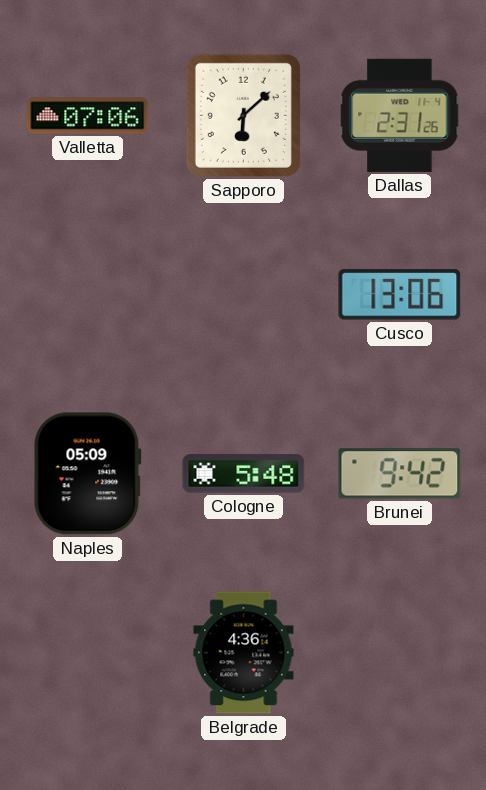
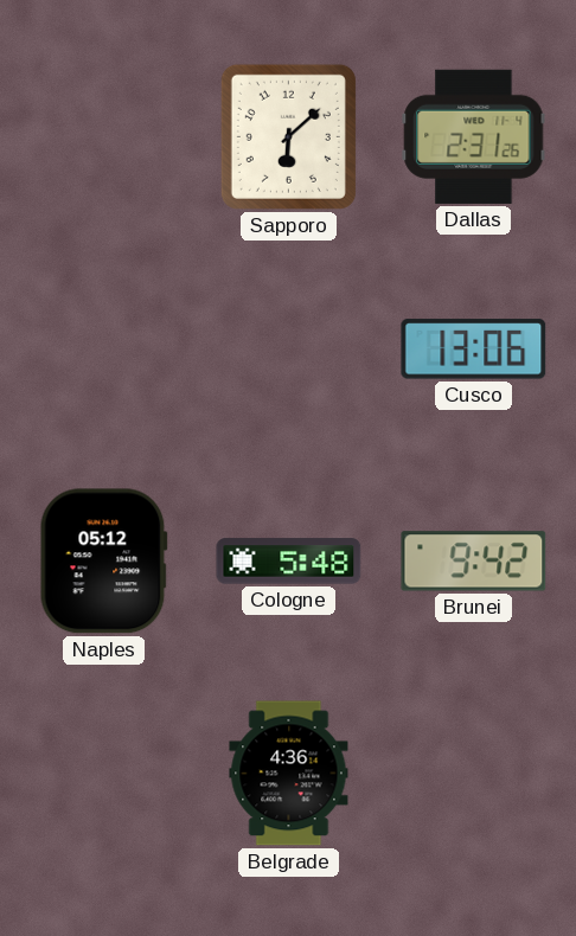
Valletta: 07:06 -> none (88, 116)
Naples: 05:09 -> 05:12 (103, 562)
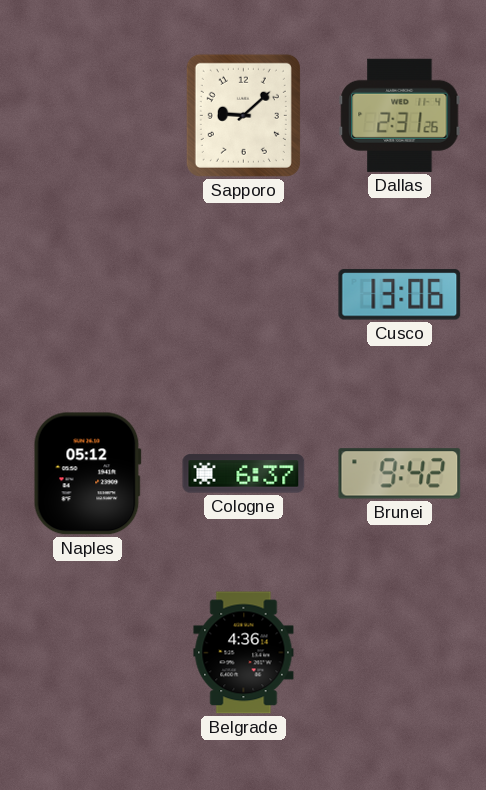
Sapporo: 6:08 -> 9:08 (243, 115)
Cologne: 5:48 -> 6:37 (244, 474)
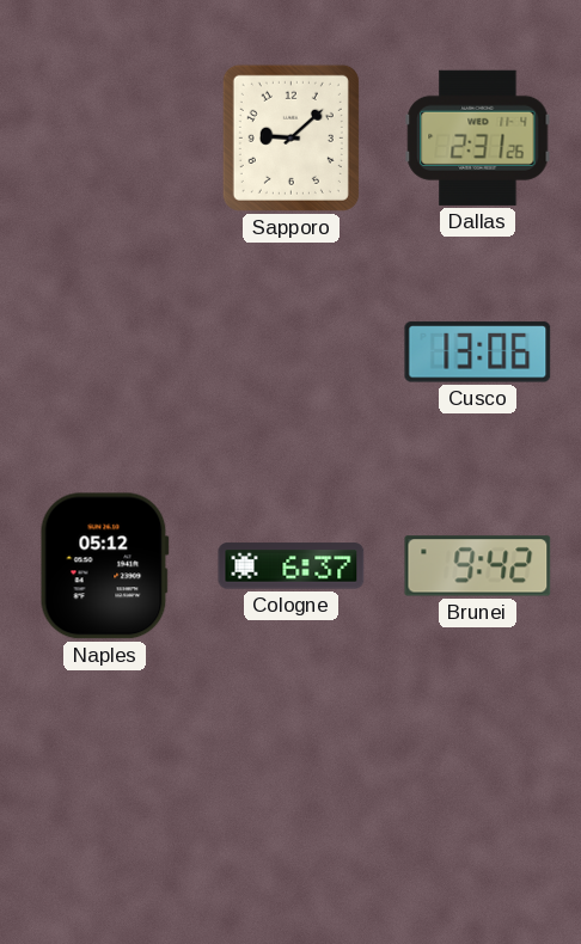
Belgrade: 4:36 -> none (244, 653)
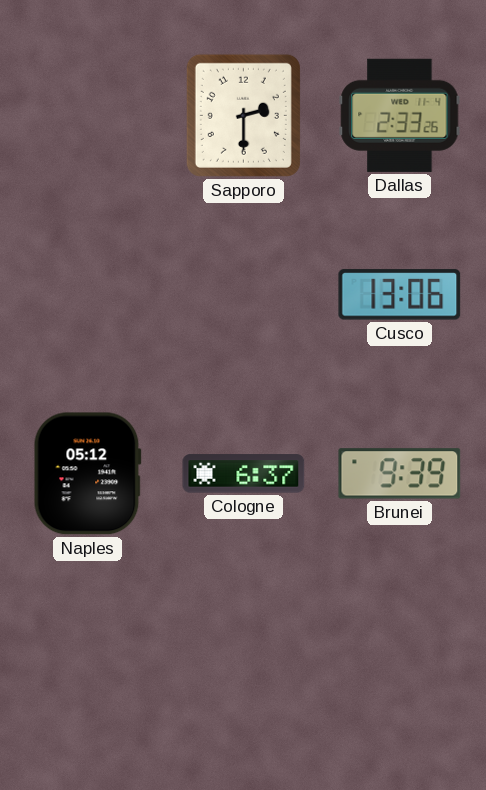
Sapporo: 9:08 -> 2:30 (243, 115)
Dallas: 2:31 -> 2:33 (400, 115)
Brunei: 9:42 -> 9:39 (400, 474)
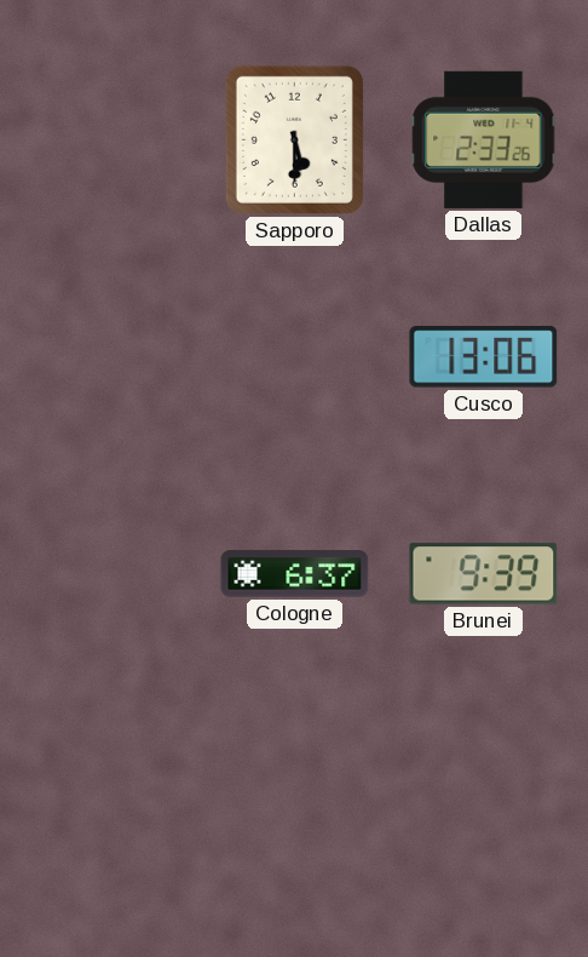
Sapporo: 2:30 -> 5:30 (294, 139)
Naples: 05:12 -> none (87, 474)
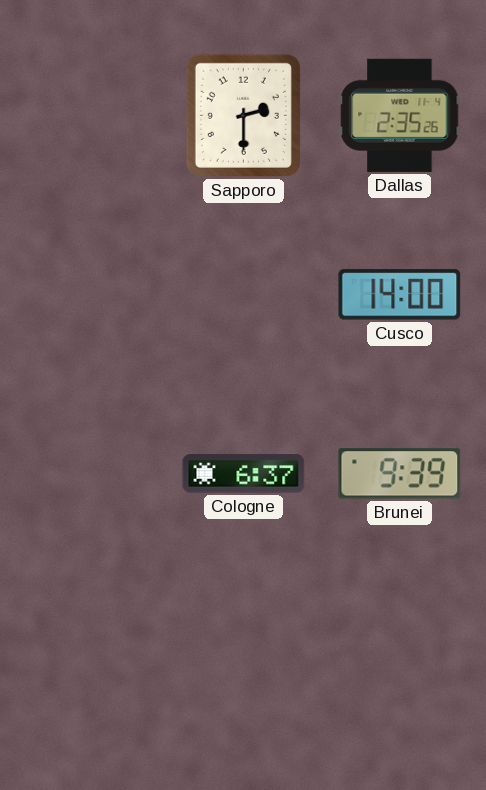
Sapporo: 5:30 -> 2:30 (243, 115)
Dallas: 2:33 -> 2:35 (400, 115)
Cusco: 13:06 -> 14:00 (400, 295)
